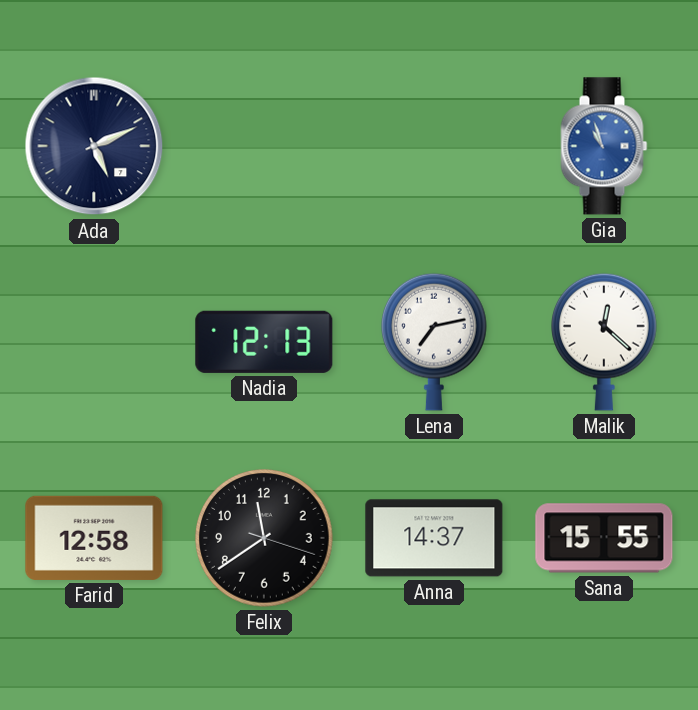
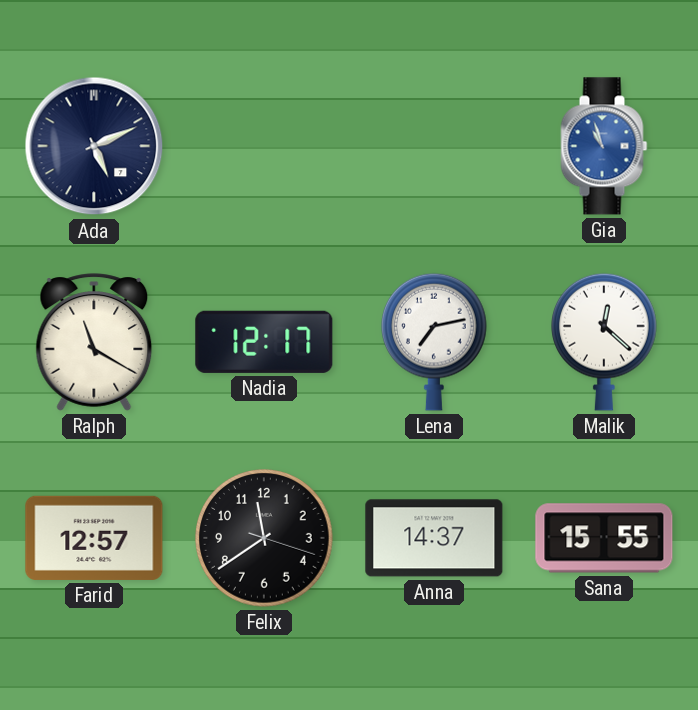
Ralph: none -> 11:20 (94, 342)
Nadia: 12:13 -> 12:17 (264, 342)
Farid: 12:58 -> 12:57 (94, 538)
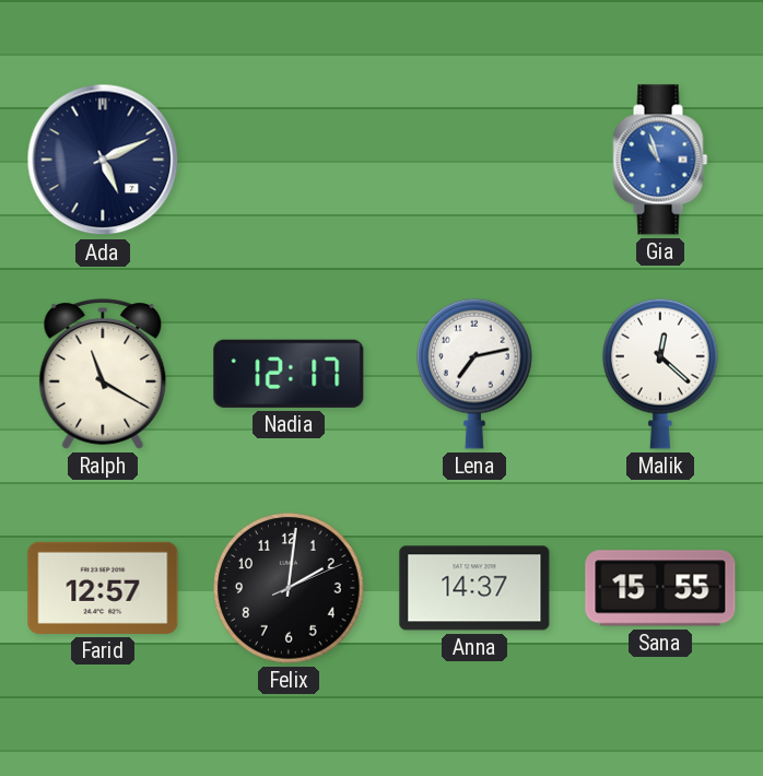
Felix: 11:39 -> 2:01 (289, 588)
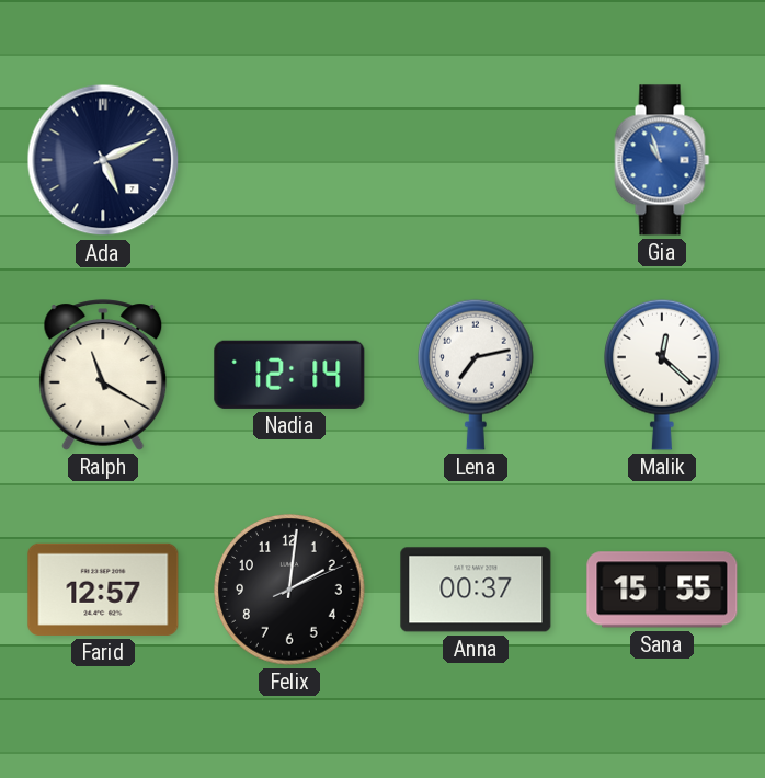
Nadia: 12:17 -> 12:14 (289, 375)
Anna: 14:37 -> 00:37 (476, 590)
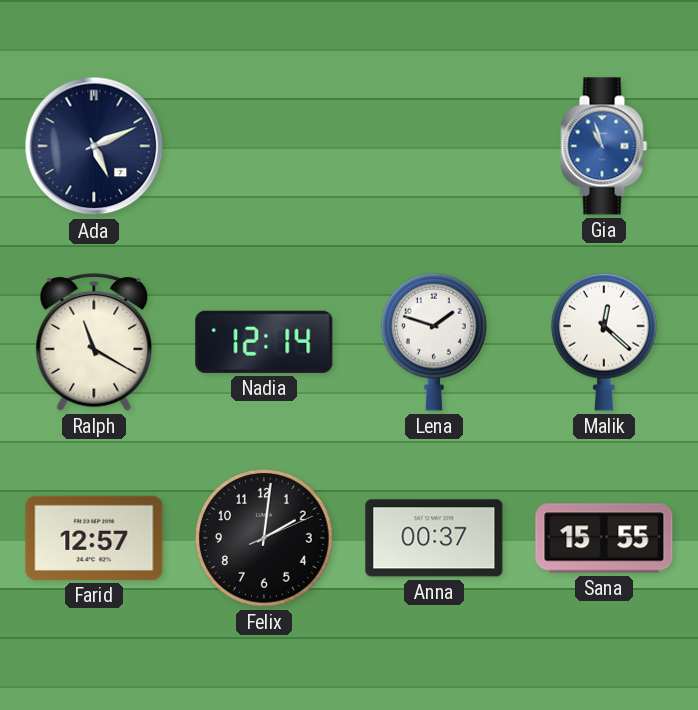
Lena: 7:13 -> 1:48 (435, 342)
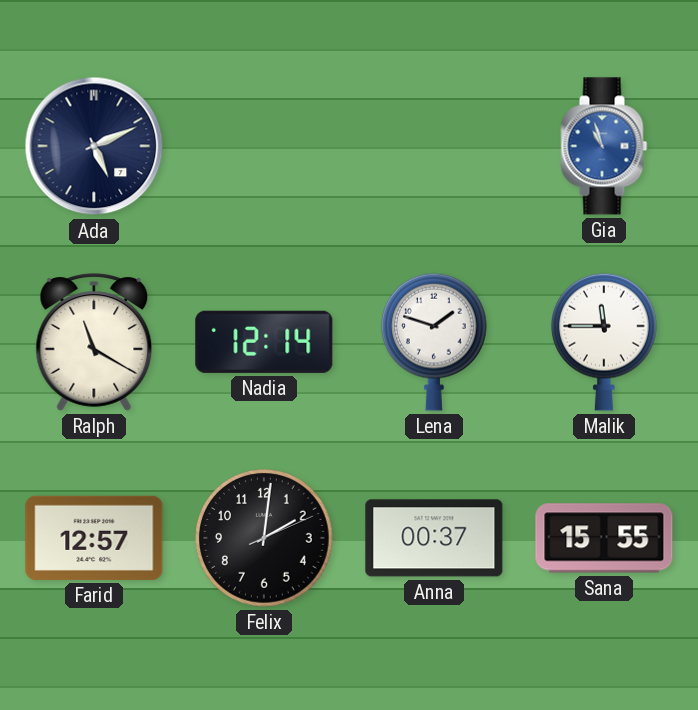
Malik: 12:22 -> 11:45 (605, 342)
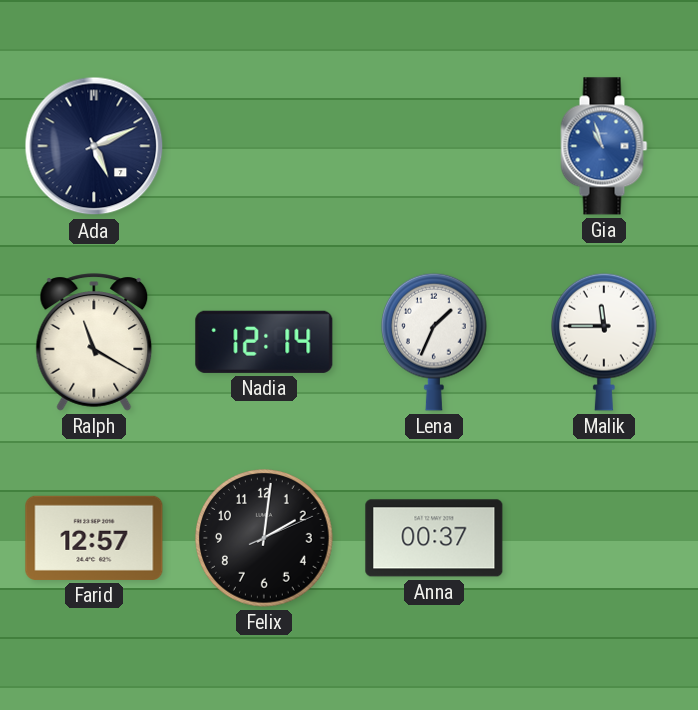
Lena: 1:48 -> 1:34 (435, 342)
Sana: 15:55 -> none (604, 538)
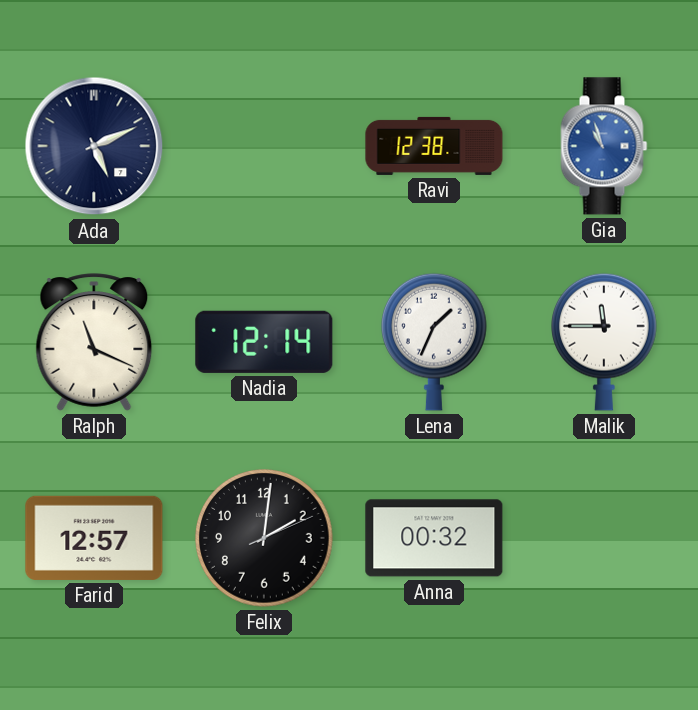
Ravi: none -> 12:38 (434, 146)
Ralph: 11:20 -> 11:19 (94, 342)
Anna: 00:37 -> 00:32 (434, 538)
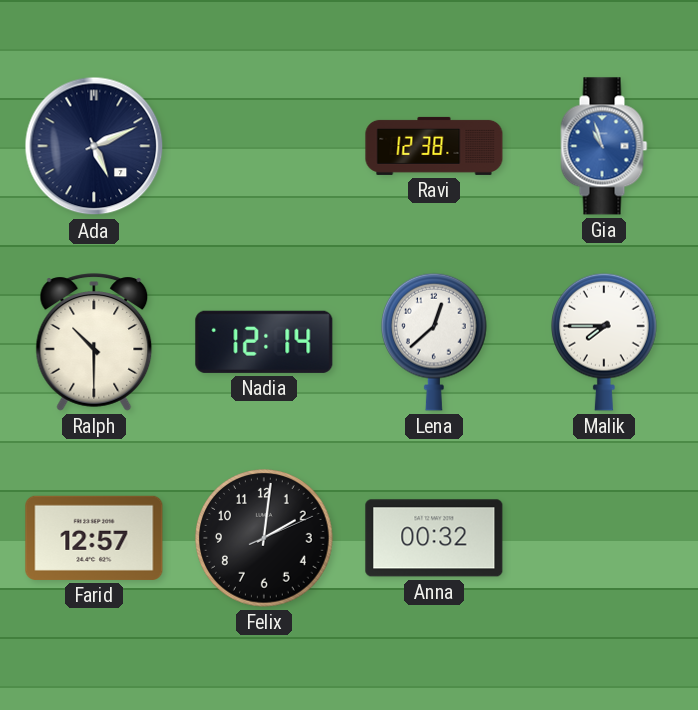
Ralph: 11:19 -> 10:30 (94, 342)
Lena: 1:34 -> 12:38 (435, 342)
Malik: 11:45 -> 7:45 (605, 342)
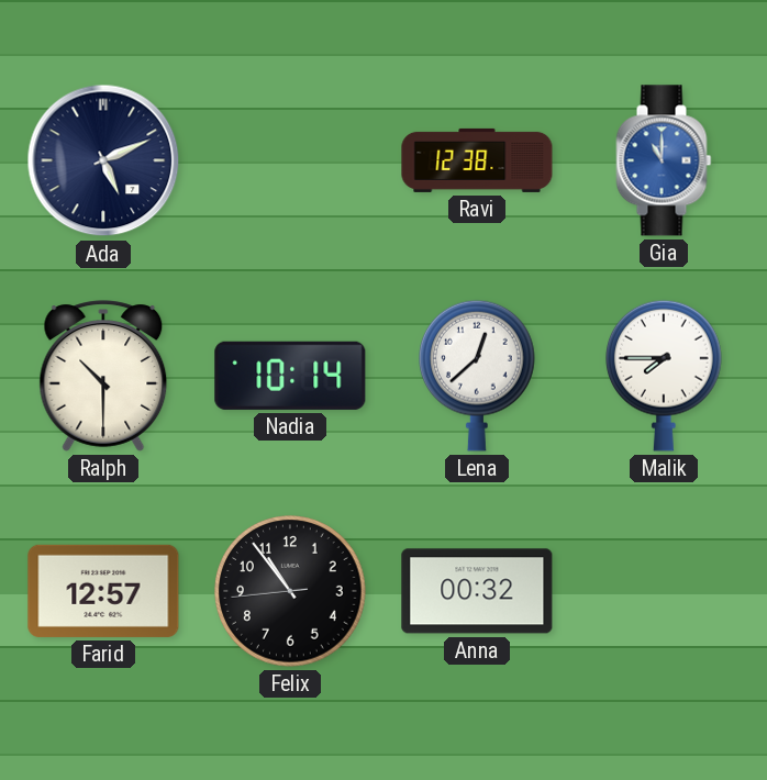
Gia: 10:57 -> 11:00 (664, 160)
Nadia: 12:14 -> 10:14 (290, 376)
Felix: 2:01 -> 10:53 (290, 591)
